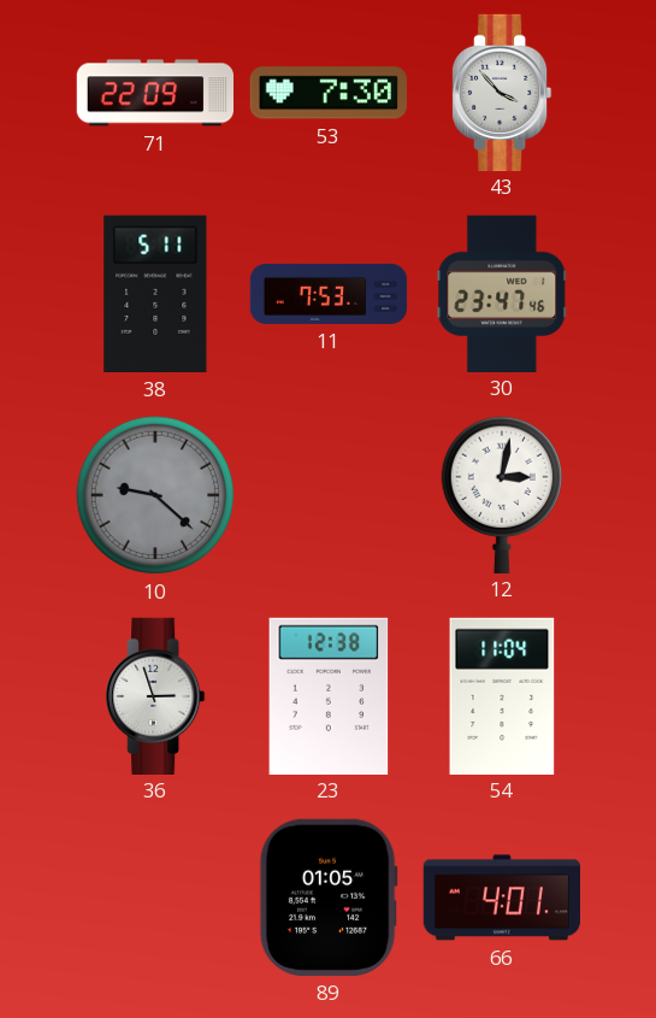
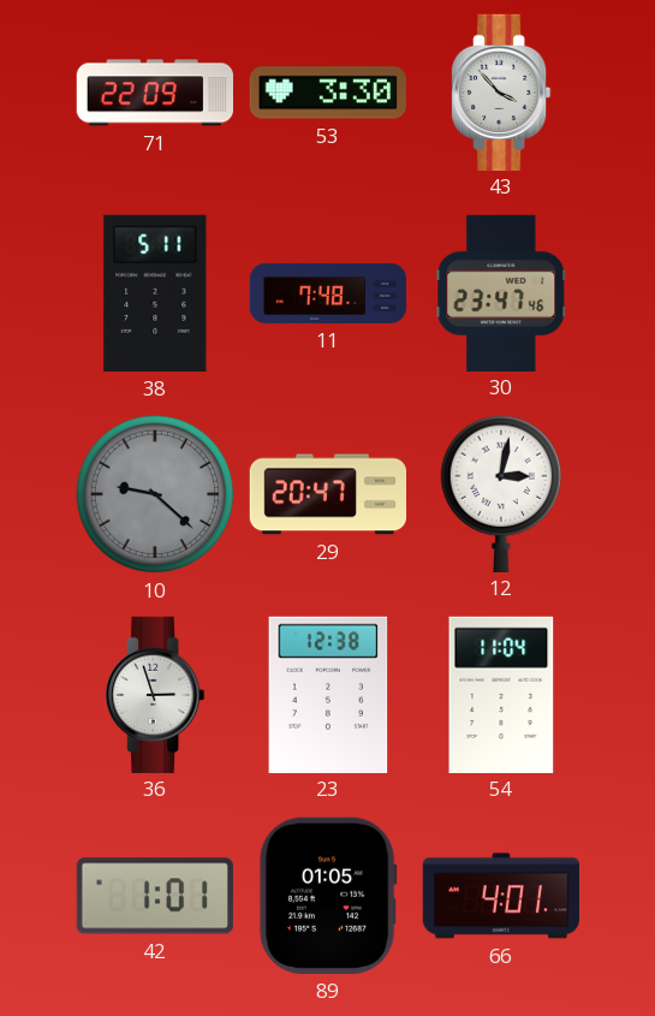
53: 7:30 -> 3:30 (328, 93)
11: 7:53 -> 7:48 (328, 293)
29: none -> 20:47 (328, 494)
42: none -> 1:01 (155, 896)
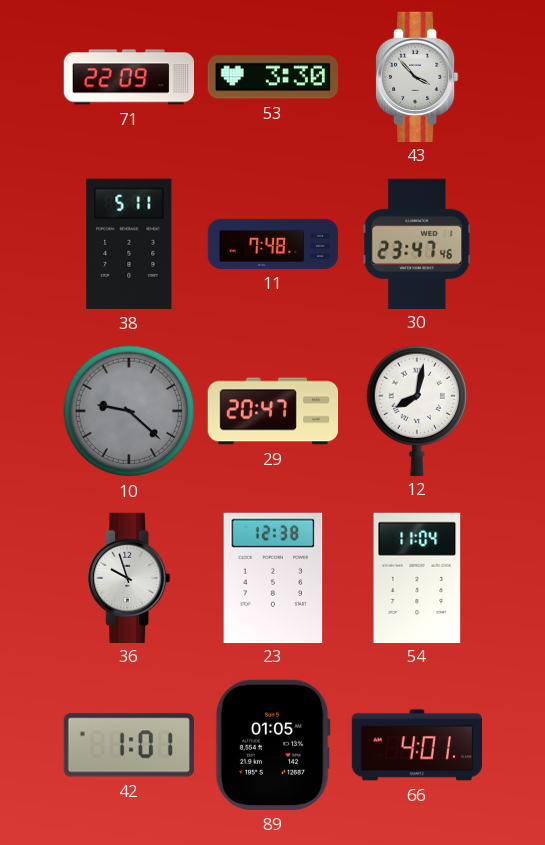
12: 3:02 -> 8:02 (416, 410)
36: 2:57 -> 9:57 (130, 577)
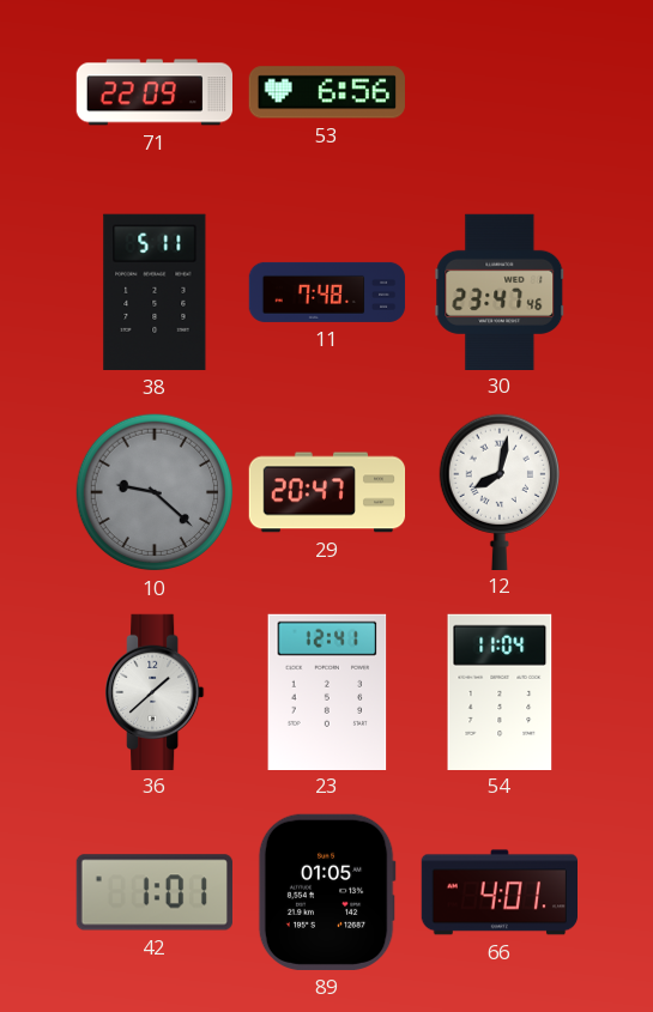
53: 3:30 -> 6:56 (327, 92)
43: 3:53 -> none (418, 76)
36: 9:57 -> 1:38 (156, 691)
23: 12:38 -> 12:41 (327, 691)
